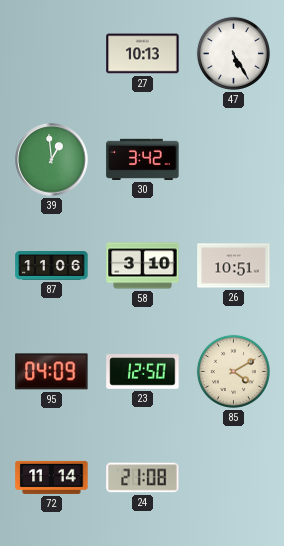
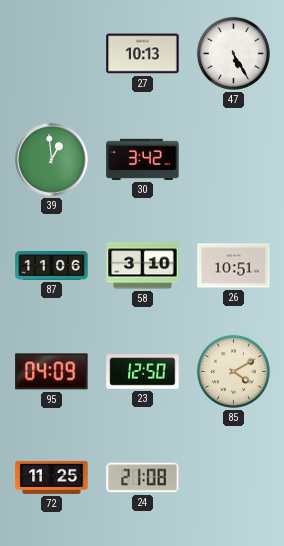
72: 11:14 -> 11:25 (52, 477)
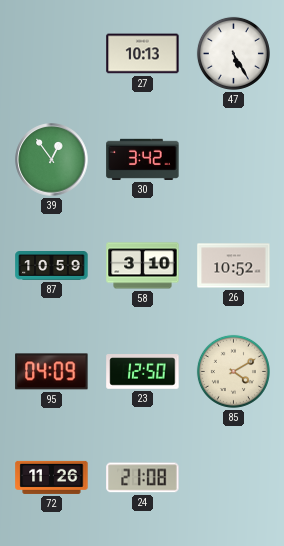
39: 12:59 -> 12:54 (52, 160)
87: 11:06 -> 10:59 (52, 266)
26: 10:51 -> 10:52 (234, 266)
72: 11:25 -> 11:26 (52, 477)
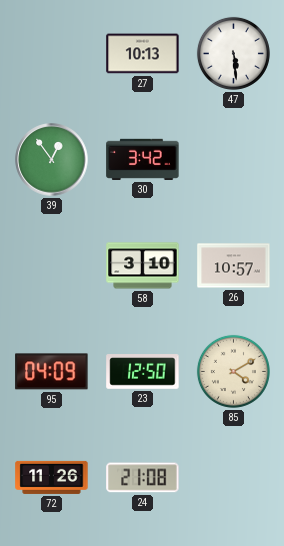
47: 5:25 -> 5:29 (233, 53)
87: 10:59 -> none (52, 266)
26: 10:52 -> 10:57 (234, 266)
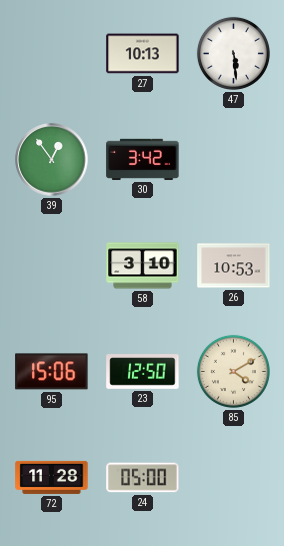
26: 10:57 -> 10:53 (234, 266)
95: 04:09 -> 15:06 (52, 372)
72: 11:26 -> 11:28 (52, 477)
24: 21:08 -> 05:00 (143, 478)
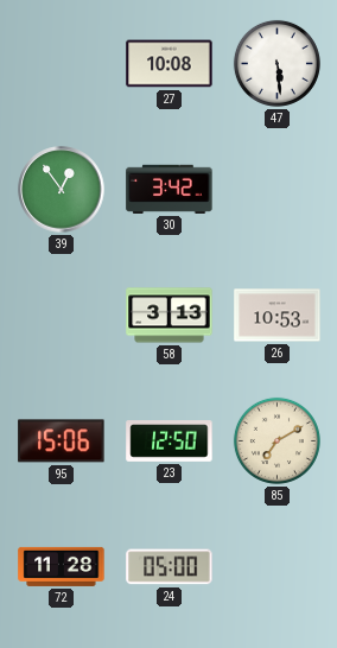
27: 10:13 -> 10:08 (170, 64)
58: 3:10 -> 3:13 (170, 316)
85: 4:10 -> 7:10 (276, 440)
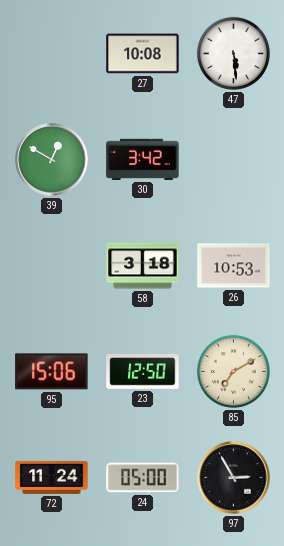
39: 12:54 -> 12:50 (52, 160)
58: 3:13 -> 3:18 (143, 266)
72: 11:28 -> 11:24 (52, 477)
97: none -> 2:55 (234, 478)
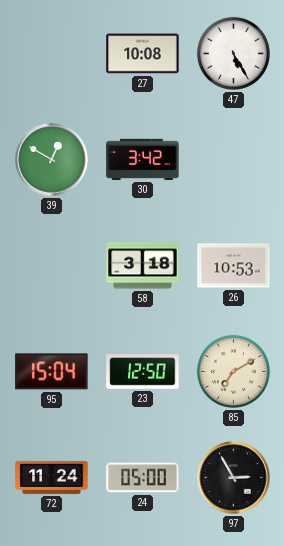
47: 5:29 -> 5:25 (233, 53)
95: 15:06 -> 15:04 (52, 372)
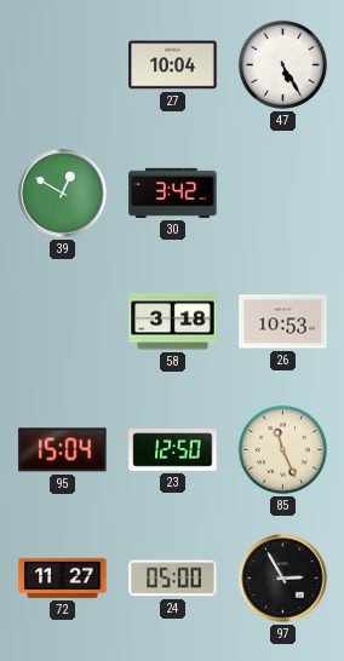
27: 10:08 -> 10:04 (173, 65)
85: 7:10 -> 11:26 (282, 449)
72: 11:24 -> 11:27 (63, 577)
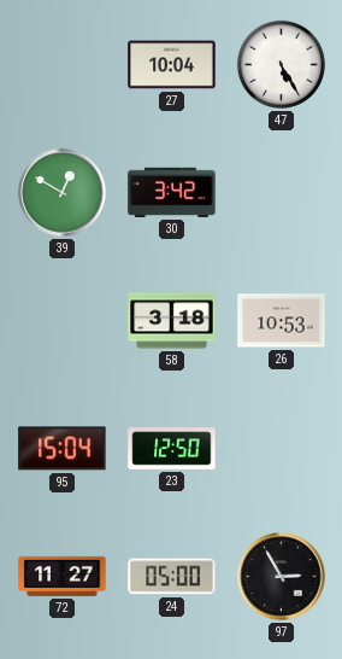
85: 11:26 -> none (282, 449)
